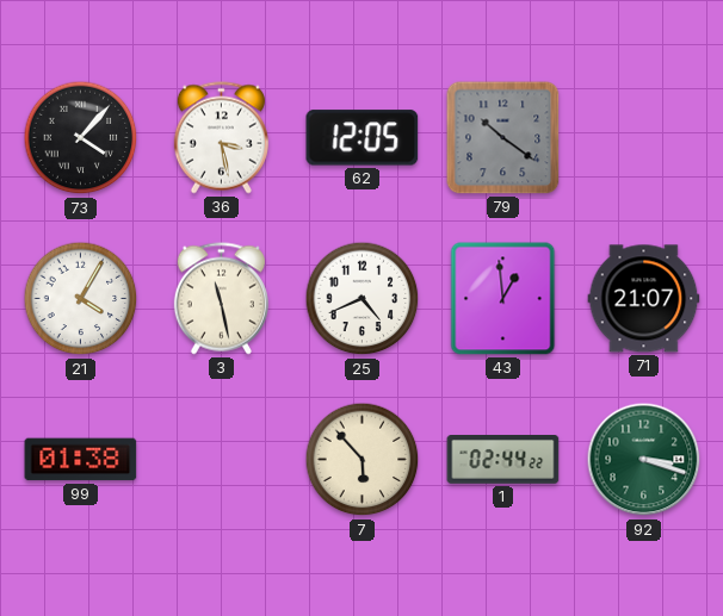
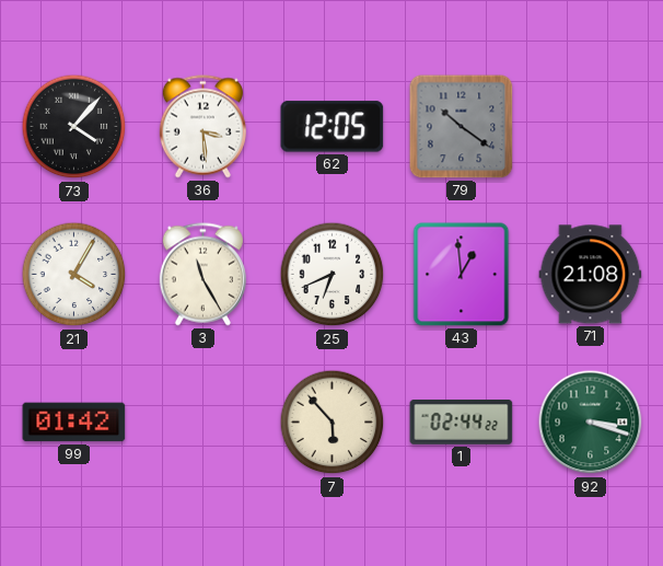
36: 3:28 -> 3:29 (202, 127)
3: 11:28 -> 11:25 (202, 275)
25: 4:41 -> 6:41 (333, 275)
71: 21:07 -> 21:08 (591, 275)
99: 01:38 -> 01:42 (74, 423)
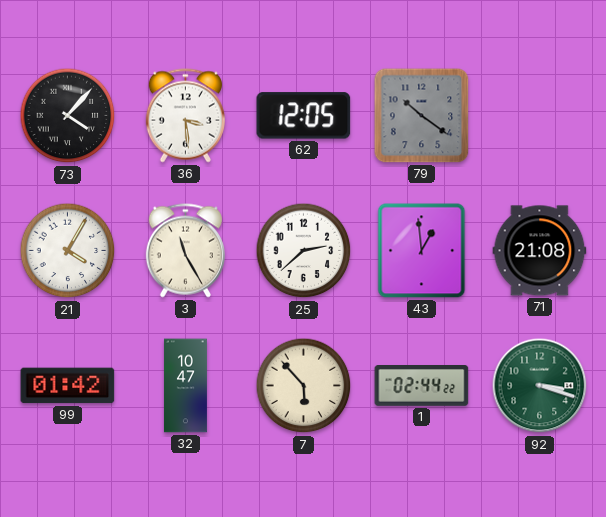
25: 6:41 -> 2:38 (304, 251)
32: none -> 10:47 (185, 386)
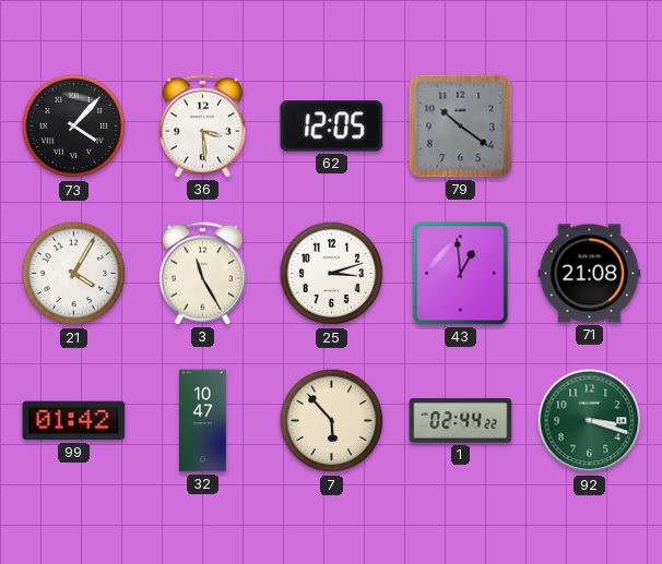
25: 2:38 -> 3:12 (332, 274)
